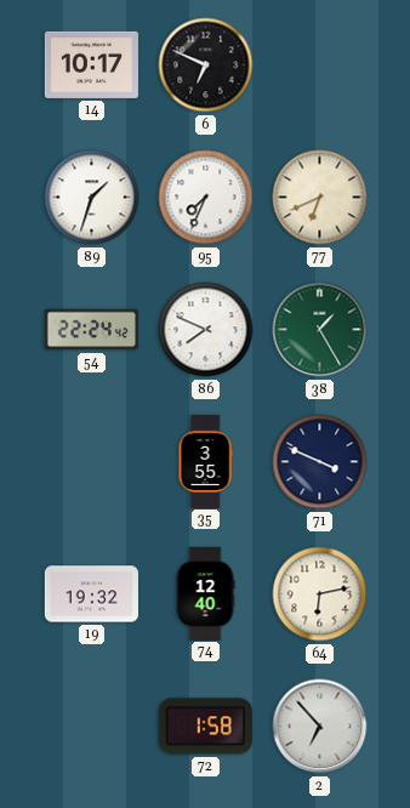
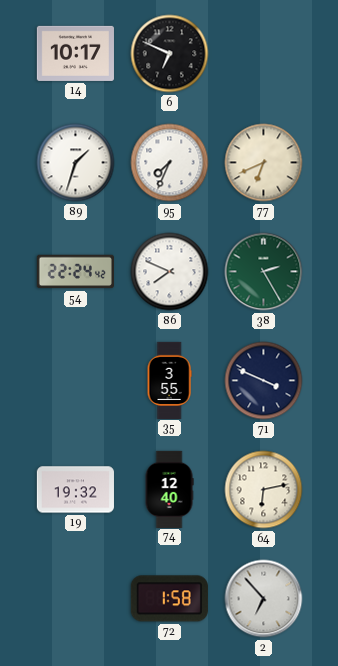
38: 1:25 -> 2:25 (264, 272)
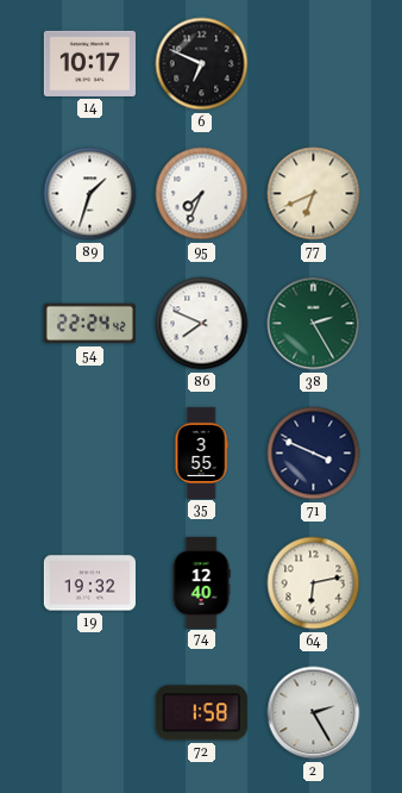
2: 6:53 -> 2:25 (314, 713)
